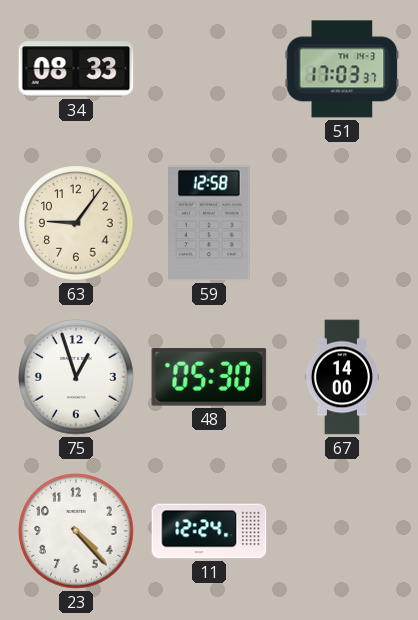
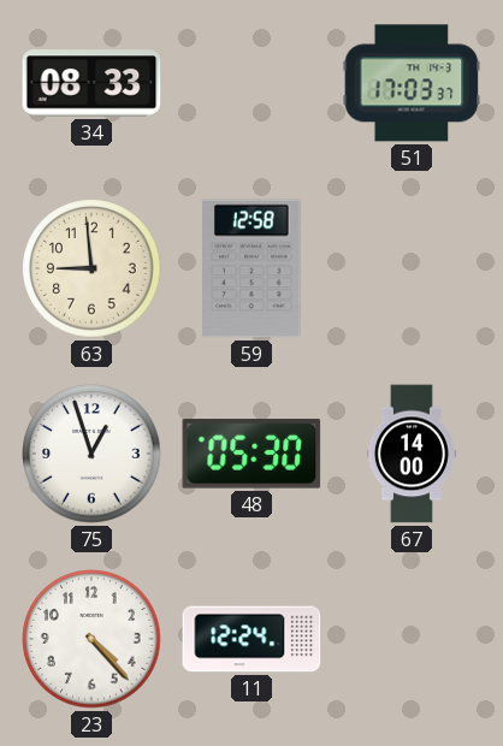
63: 9:06 -> 8:59 (91, 268)
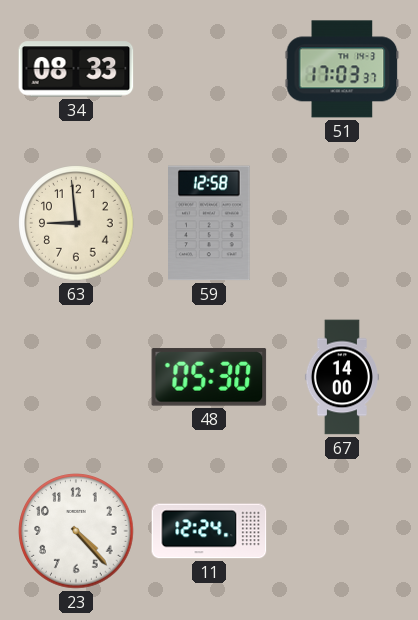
75: 12:57 -> none (91, 454)
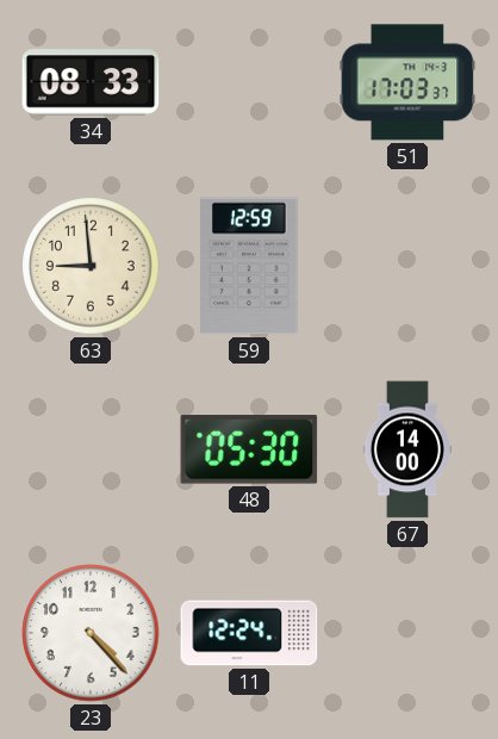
59: 12:58 -> 12:59 (250, 266)
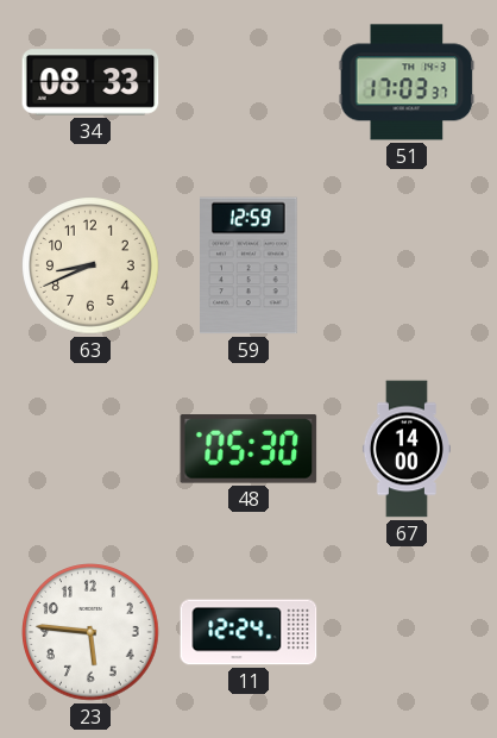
63: 8:59 -> 8:41 (90, 265)
23: 4:23 -> 5:46 (90, 632)
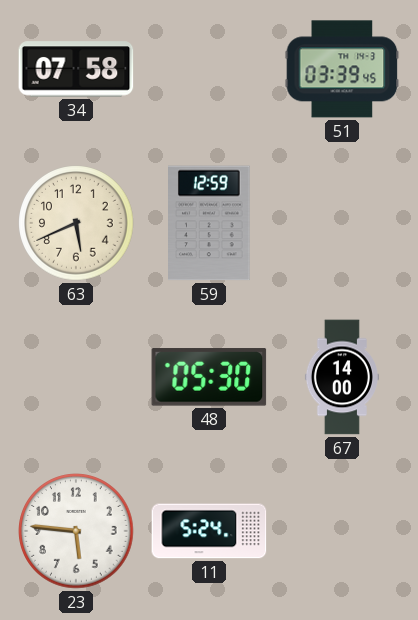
34: 08:33 -> 07:58 (76, 69)
51: 17:03 -> 03:39 (342, 69)
63: 8:41 -> 5:41 (76, 223)
11: 12:24 -> 5:24 (209, 531)
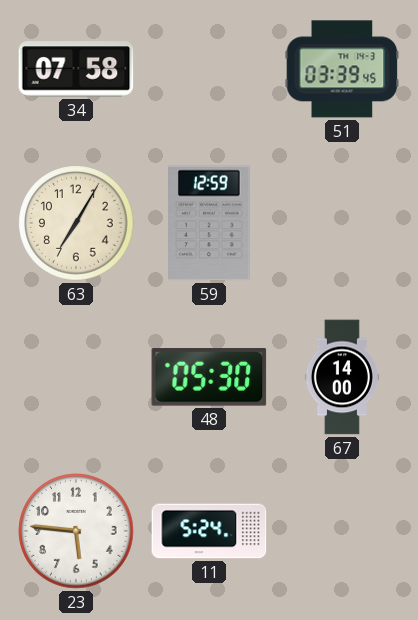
63: 5:41 -> 7:05 (76, 223)
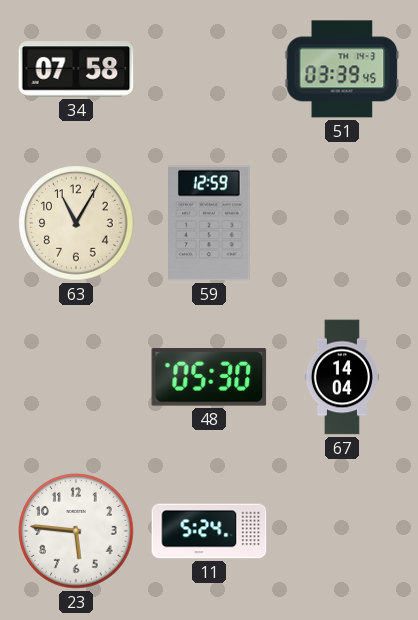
63: 7:05 -> 11:05 (76, 223)
67: 14:00 -> 14:04 (342, 377)
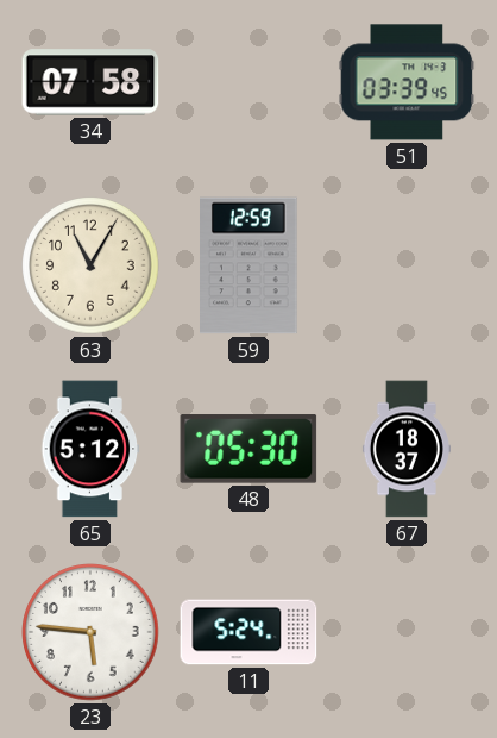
65: none -> 5:12 (90, 449)
67: 14:04 -> 18:37 (407, 449)
